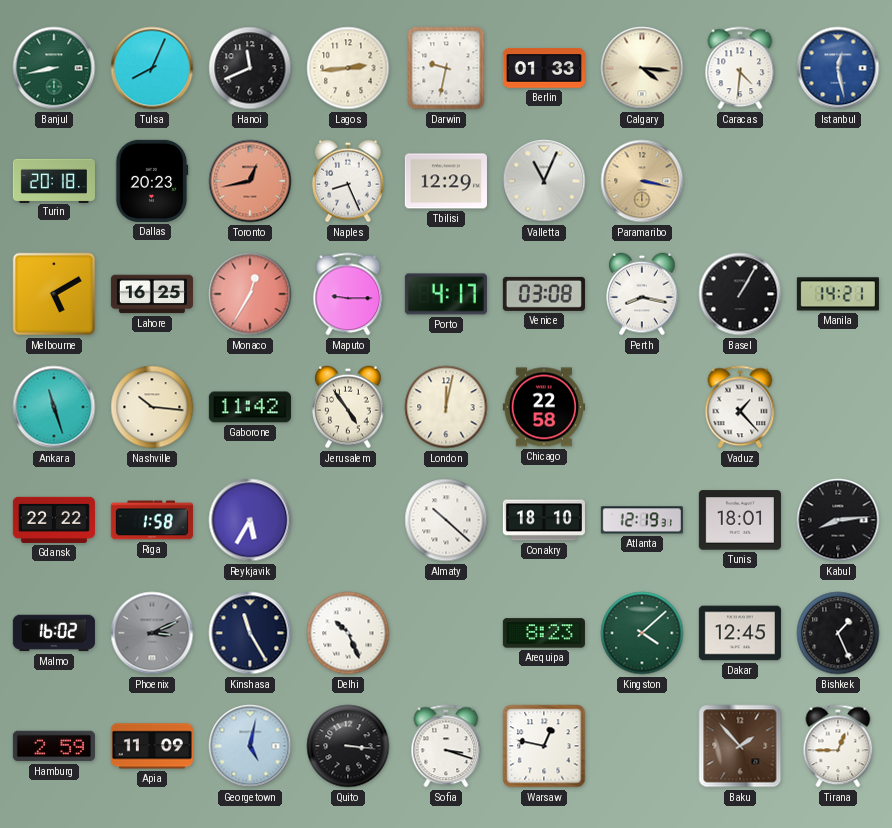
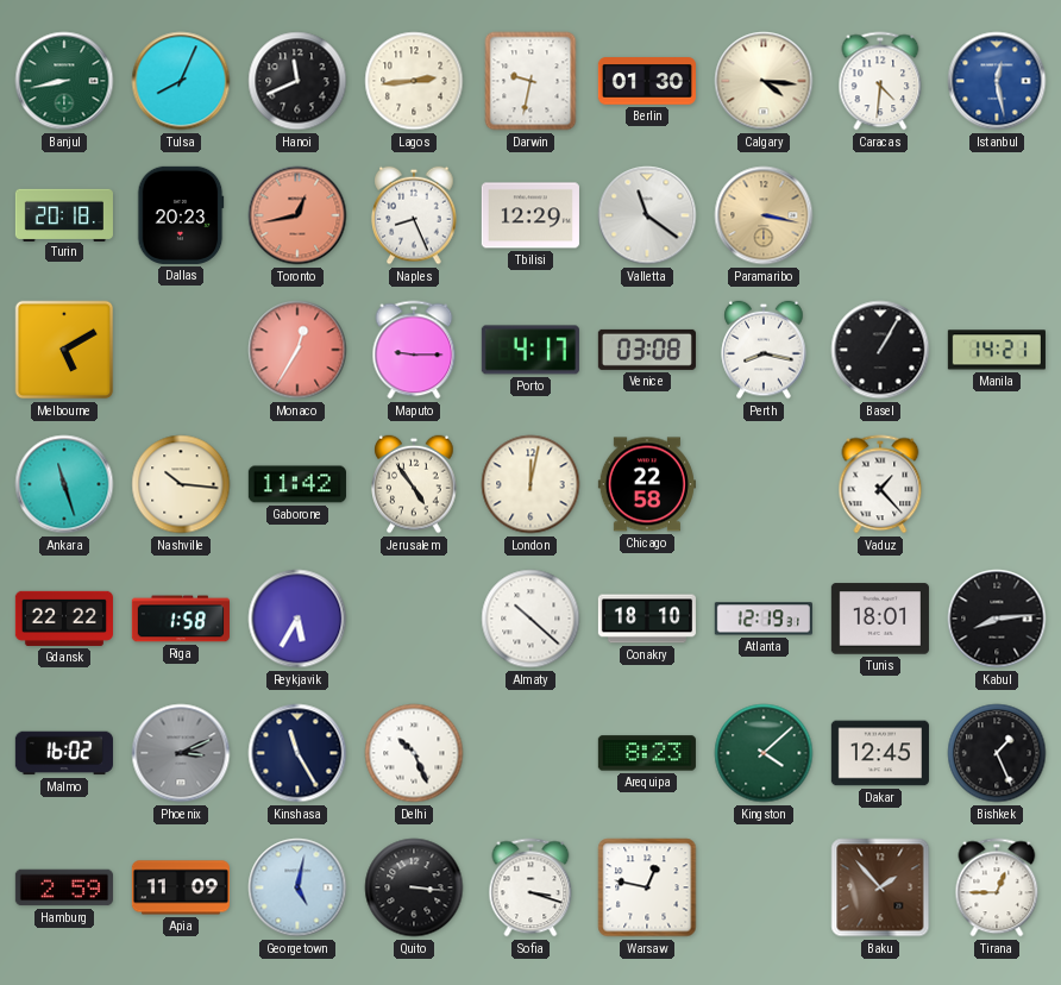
Berlin: 01:33 -> 01:30 (647, 81)
Valletta: 11:04 -> 11:21 (647, 215)
Lahore: 16:25 -> none (152, 294)
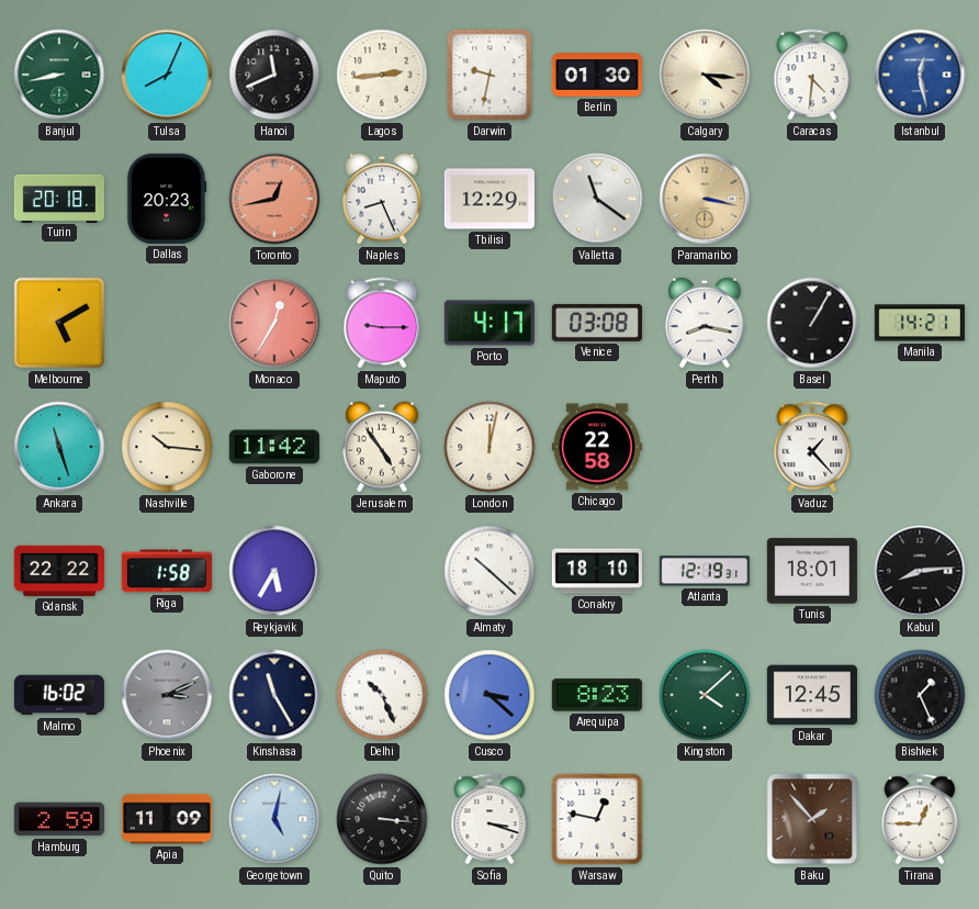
Cusco: none -> 3:22 (489, 695)
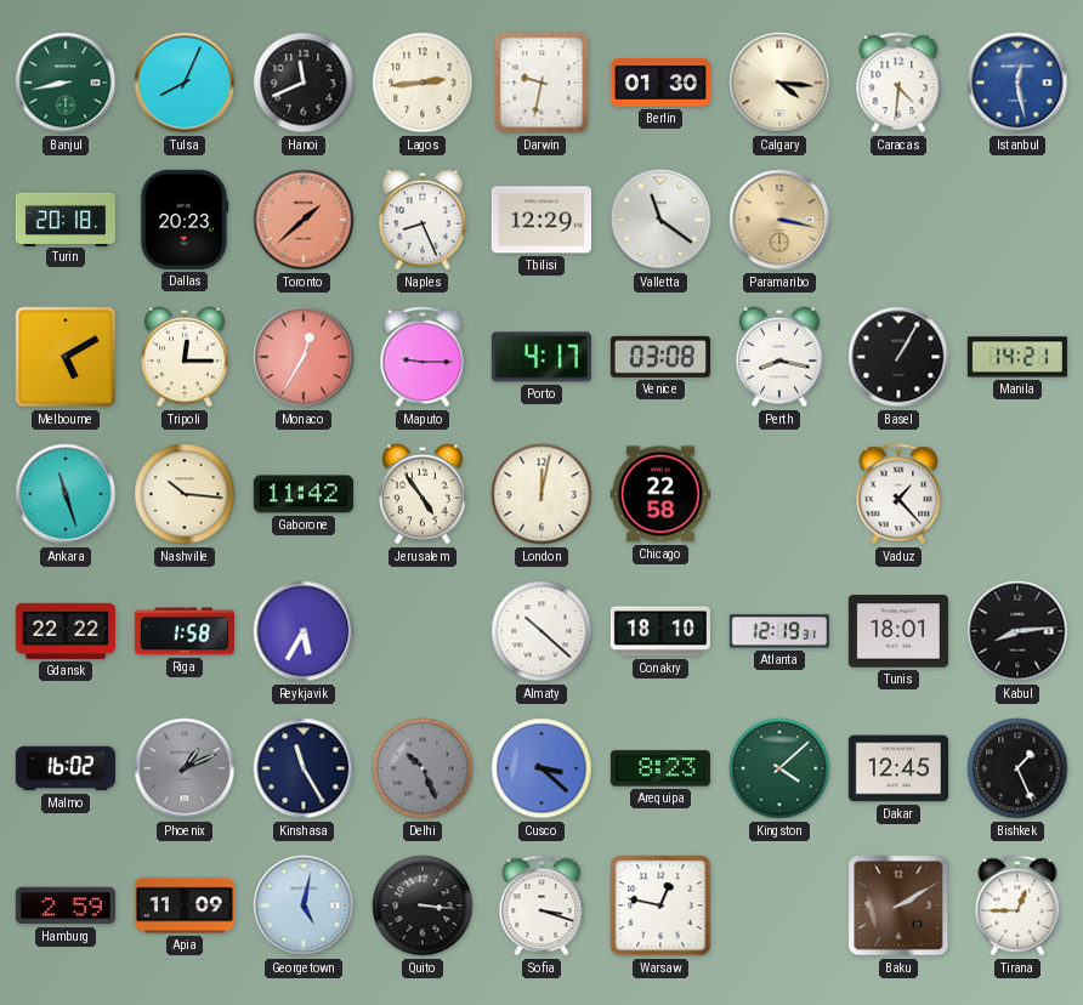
Toronto: 12:43 -> 1:38 (304, 220)
Tripoli: none -> 12:15 (185, 357)
Phoenix: 3:11 -> 1:11 (185, 768)
Delhi dial: white -> grey (423, 768)
Baku: 1:53 -> 2:10 (898, 905)
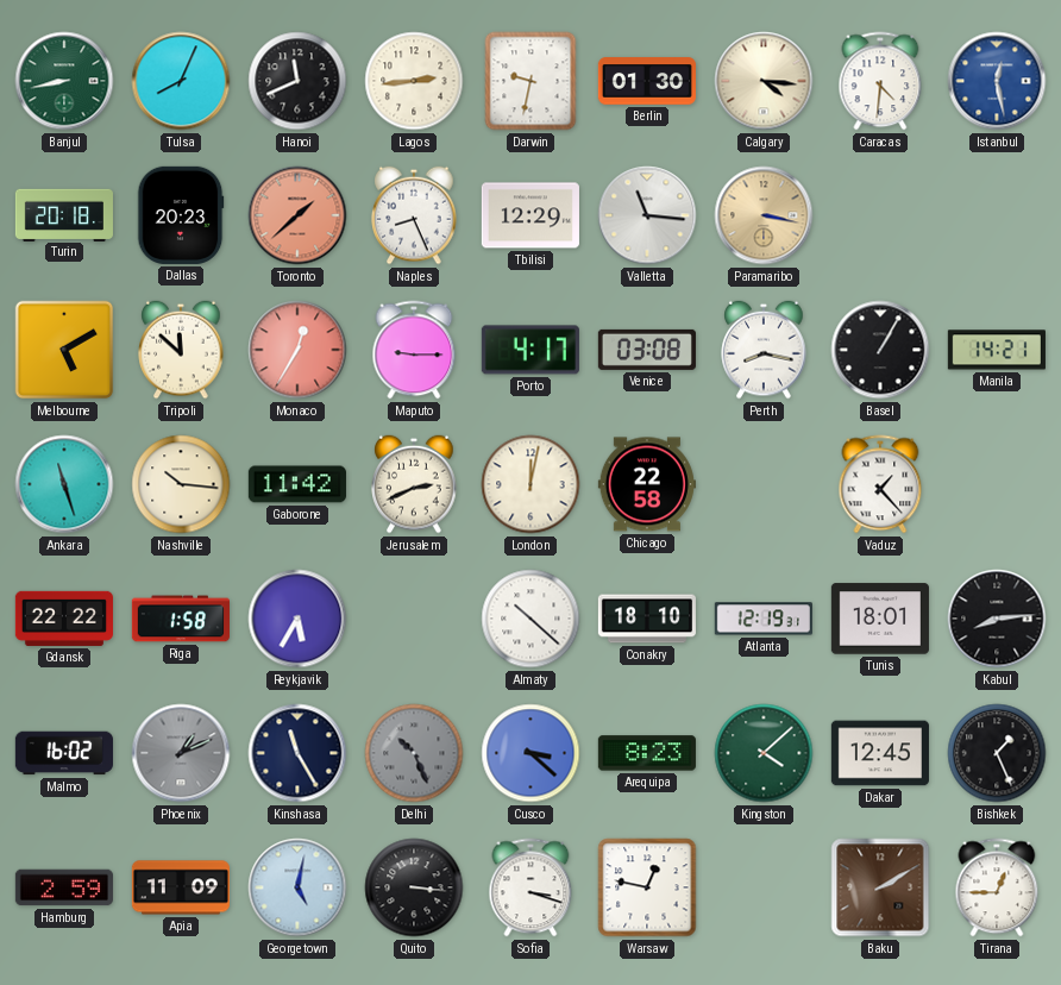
Valletta: 11:21 -> 11:16 (647, 215)
Tripoli: 12:15 -> 11:52 (181, 350)
Jerusalem: 4:54 -> 2:41 (414, 484)
